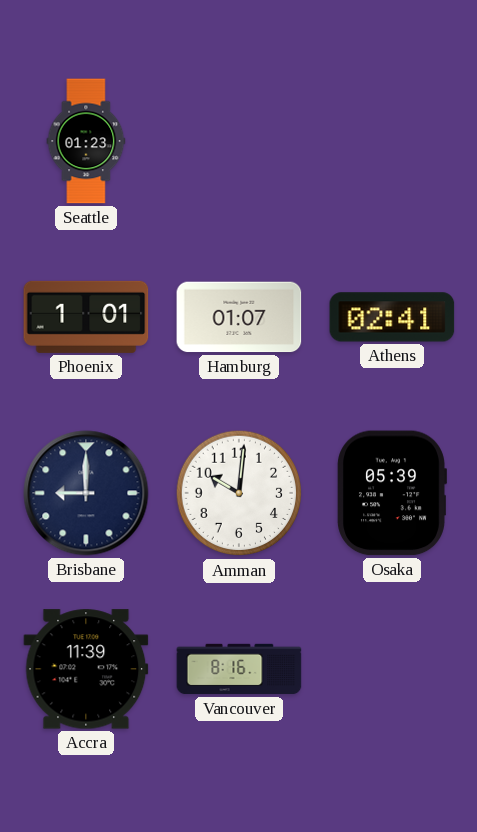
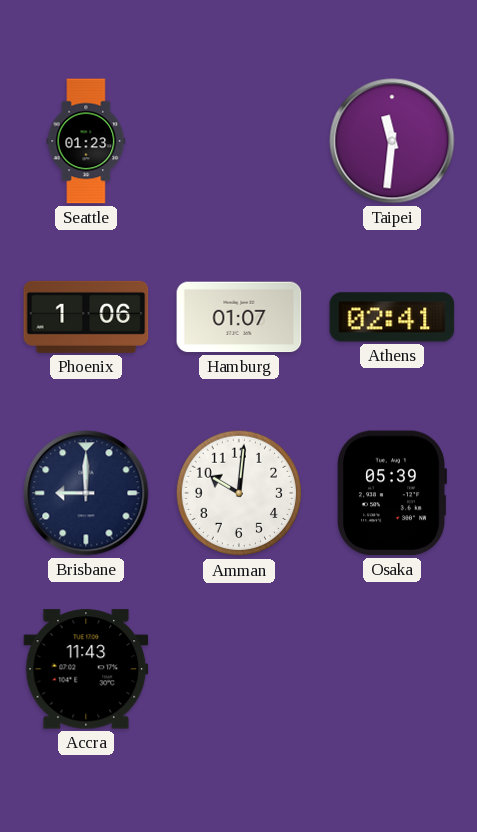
Taipei: none -> 11:31 (392, 141)
Phoenix: 1:01 -> 1:06 (86, 317)
Accra: 11:39 -> 11:43 (86, 669)
Vancouver: 8:16 -> none (239, 669)
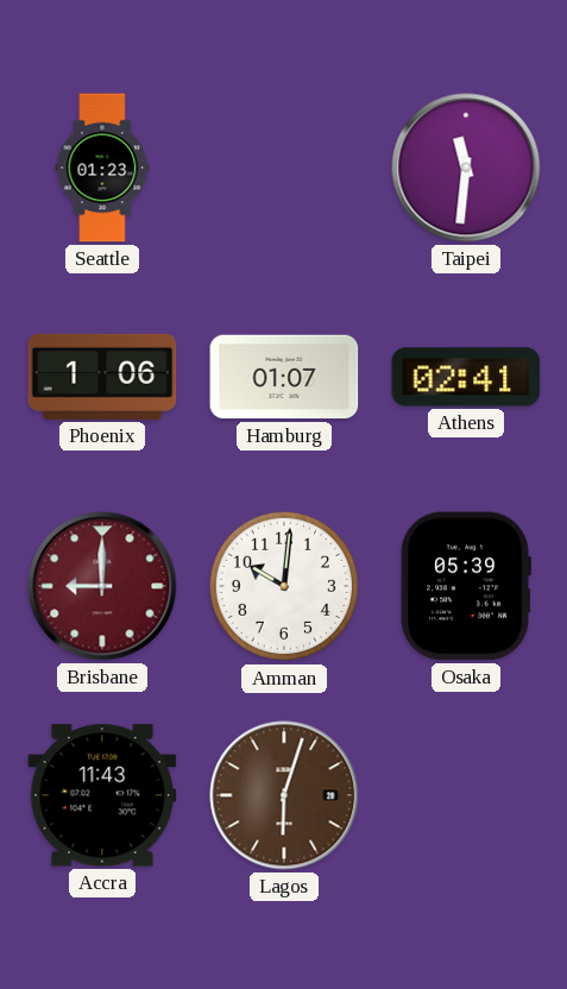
Brisbane dial: navy -> burgundy (102, 586)
Lagos: none -> 6:03 (284, 795)
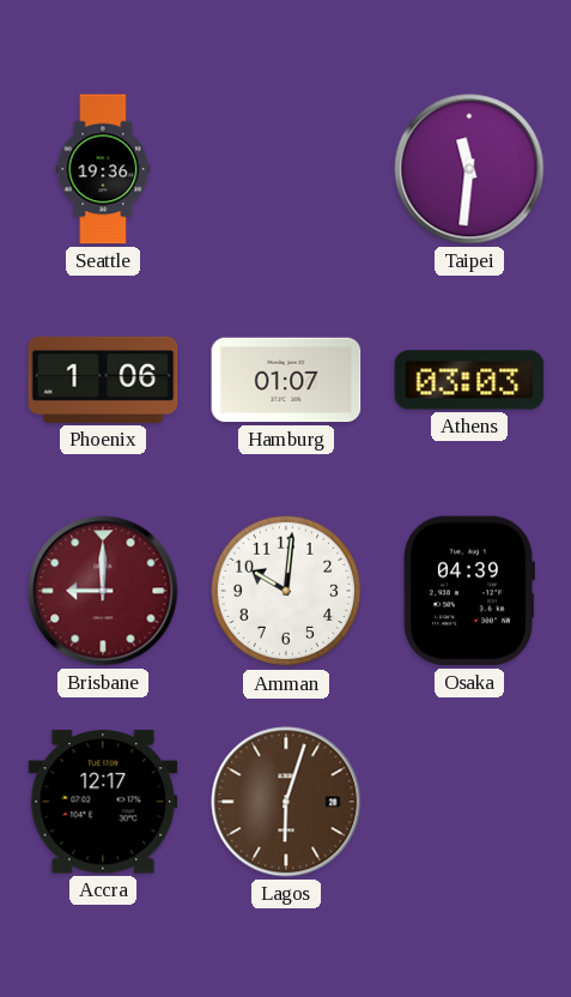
Seattle: 01:23 -> 19:36 (103, 169)
Athens: 02:41 -> 03:03 (469, 380)
Osaka: 05:39 -> 04:39 (469, 591)
Accra: 11:43 -> 12:17 (103, 802)
